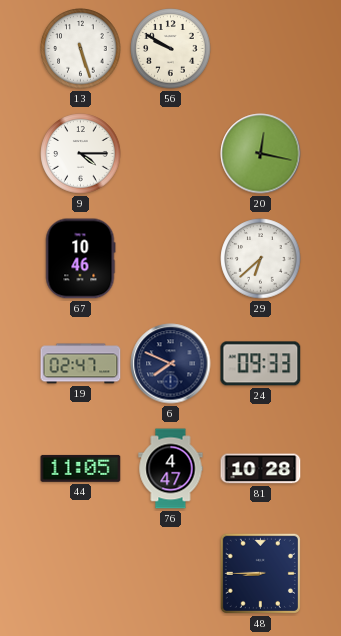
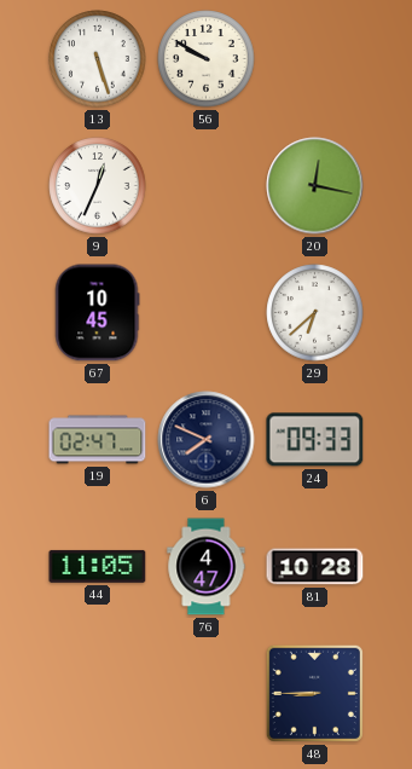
9: 4:15 -> 12:34 (98, 186)
67: 10:46 -> 10:45 (97, 313)
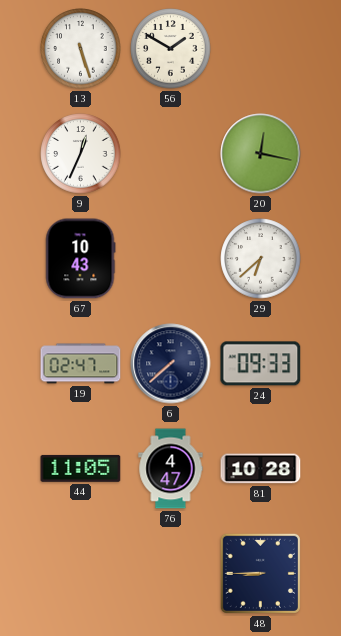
56: 9:50 -> 1:50 (171, 49)
67: 10:45 -> 10:43 (80, 259)
6: 7:49 -> 7:38 (171, 364)
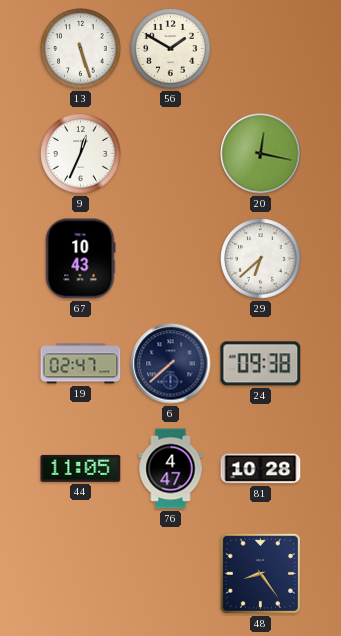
24: 09:33 -> 09:38 (261, 364)
48: 8:45 -> 8:24 (260, 573)
